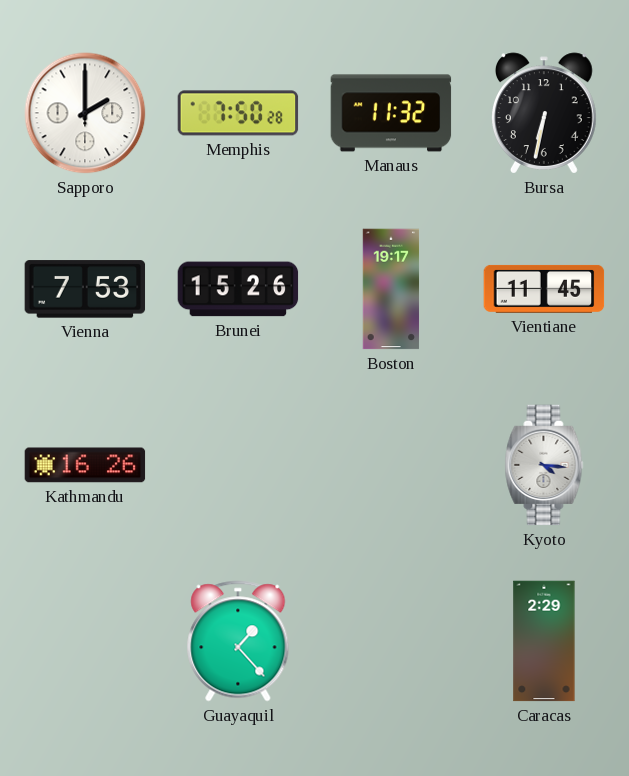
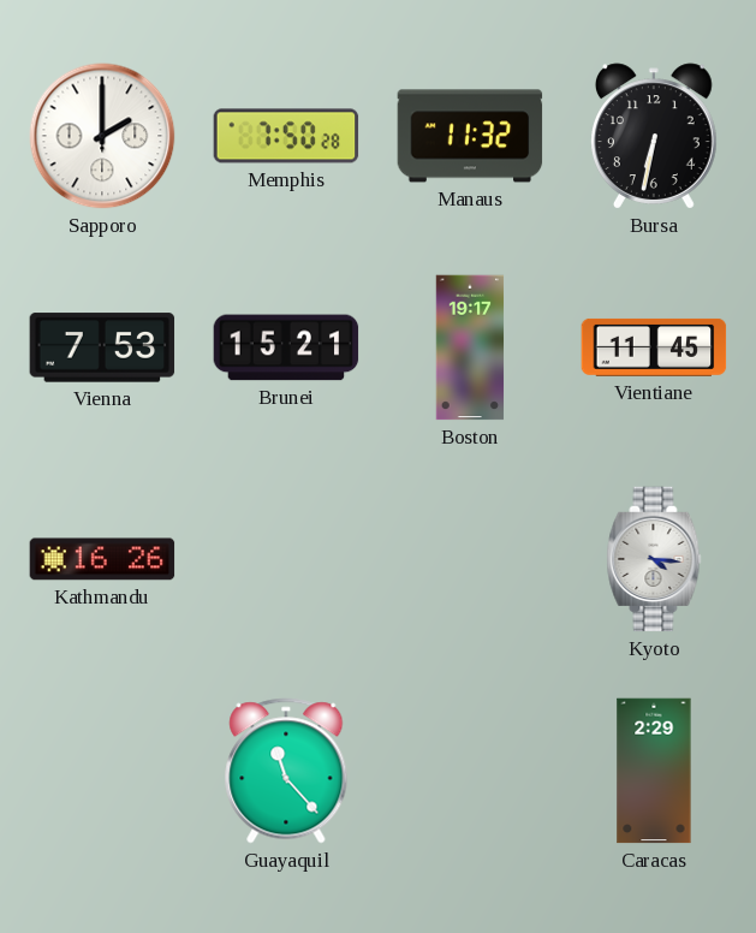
Brunei: 15:26 -> 15:21 (286, 347)
Guayaquil: 1:23 -> 11:23 (286, 771)
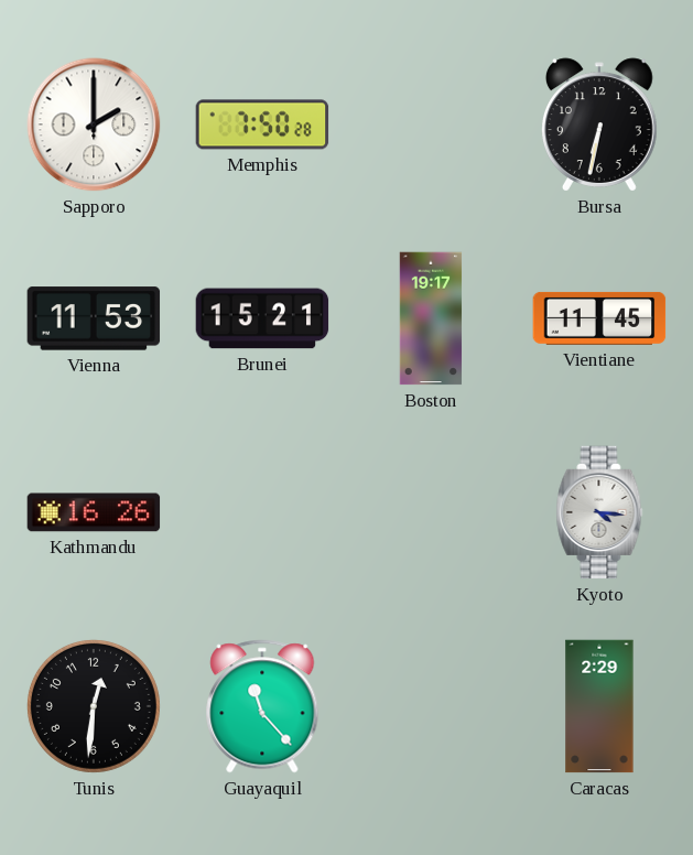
Manaus: 11:32 -> none (470, 136)
Vienna: 7:53 -> 11:53 (94, 318)
Tunis: none -> 12:31 (94, 706)
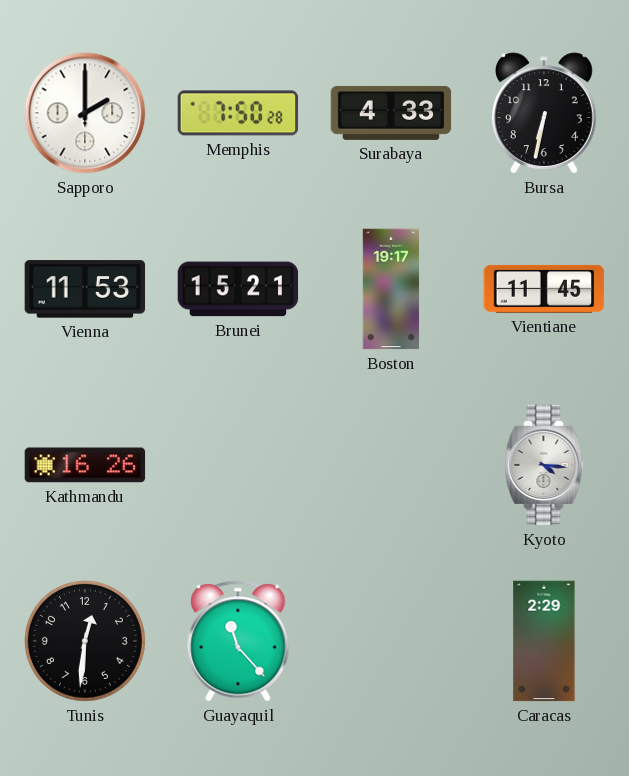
Surabaya: none -> 4:33 (391, 113)
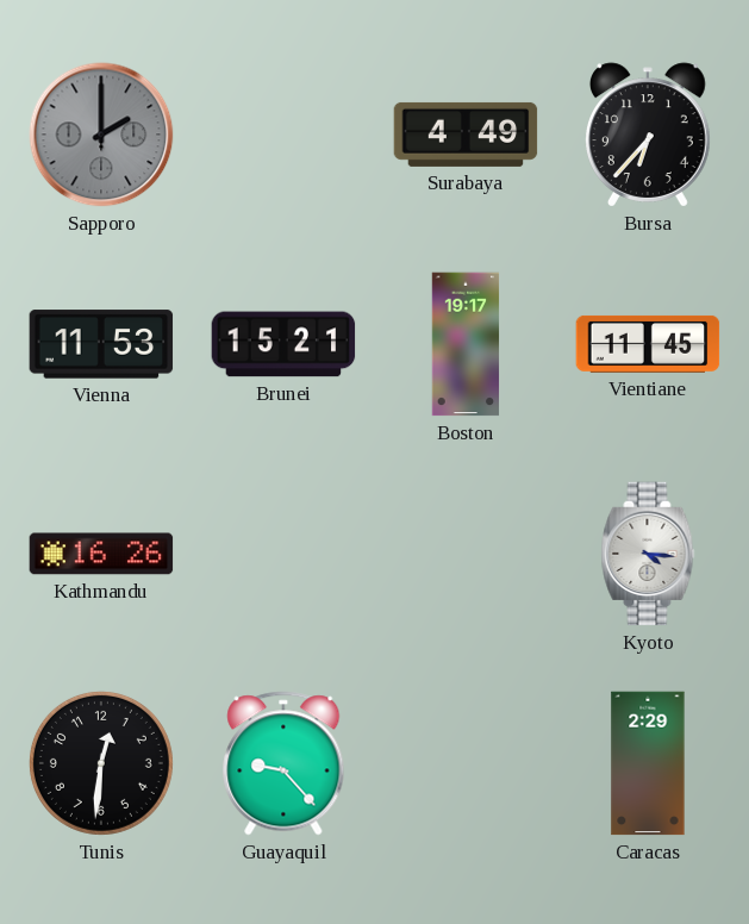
Sapporo dial: white -> grey (101, 135)
Memphis: 7:50 -> none (238, 113)
Surabaya: 4:33 -> 4:49 (466, 135)
Bursa: 6:32 -> 6:37 (648, 135)
Guayaquil: 11:23 -> 9:23 (283, 763)
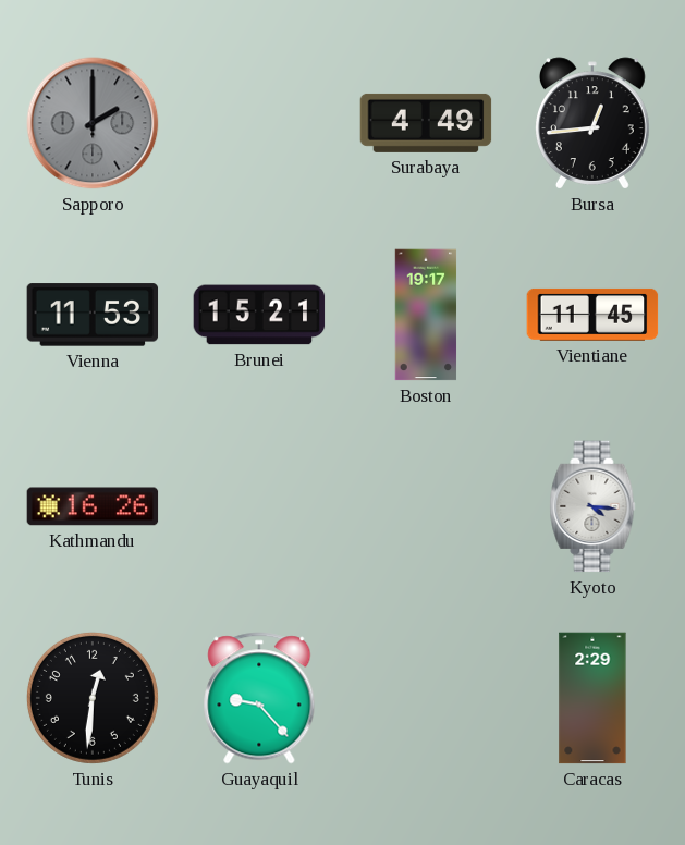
Bursa: 6:37 -> 12:44 (592, 123)
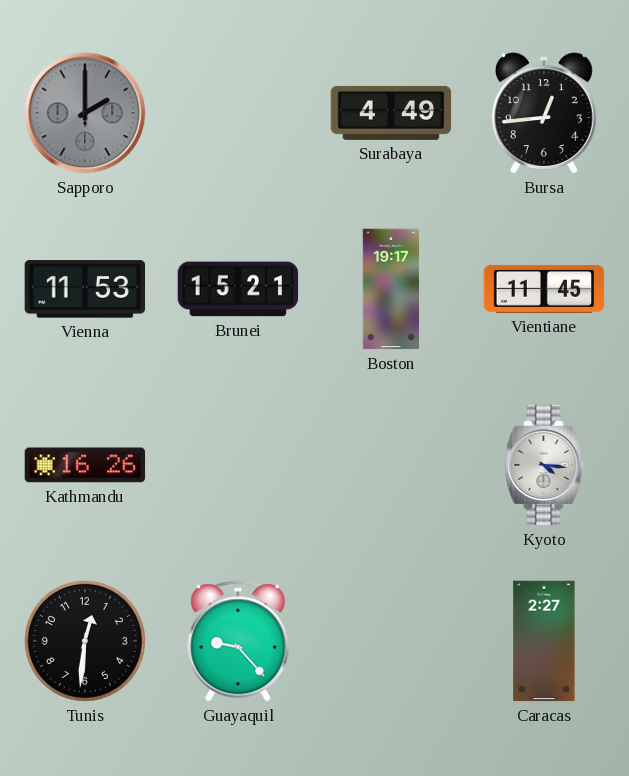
Caracas: 2:29 -> 2:27 (544, 641)
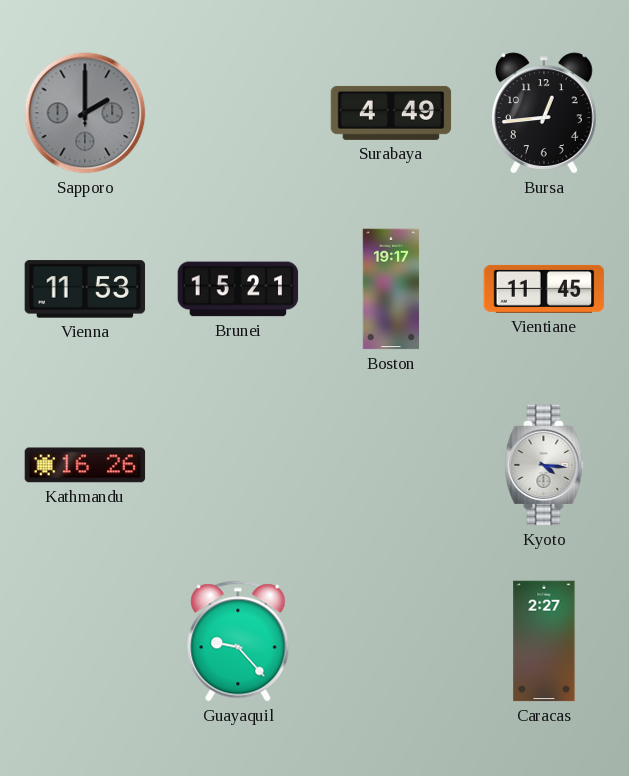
Tunis: 12:31 -> none (85, 641)
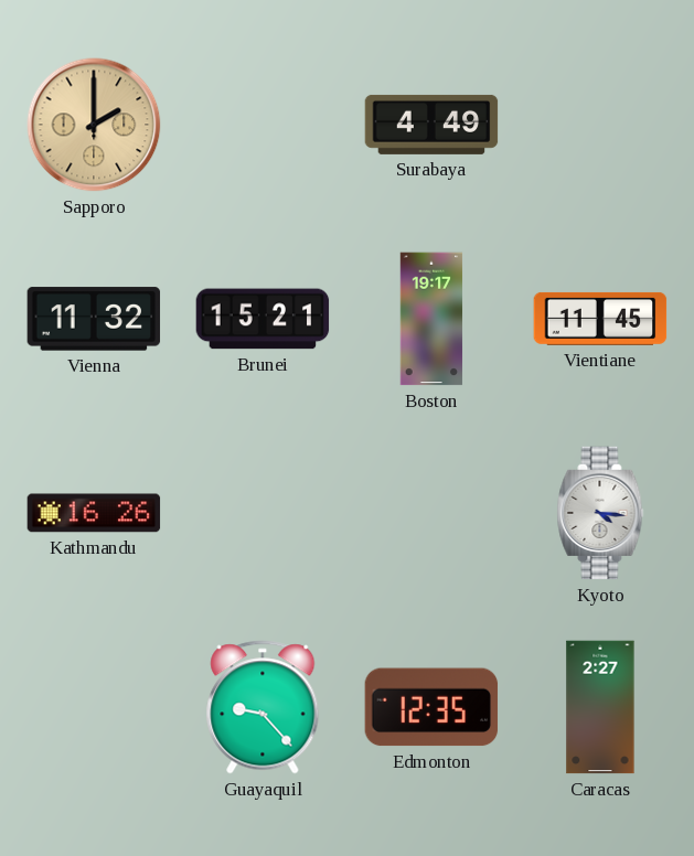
Sapporo dial: grey -> champagne (94, 125)
Bursa: 12:44 -> none (544, 113)
Vienna: 11:53 -> 11:32 (94, 319)
Edmonton: none -> 12:35 (431, 707)
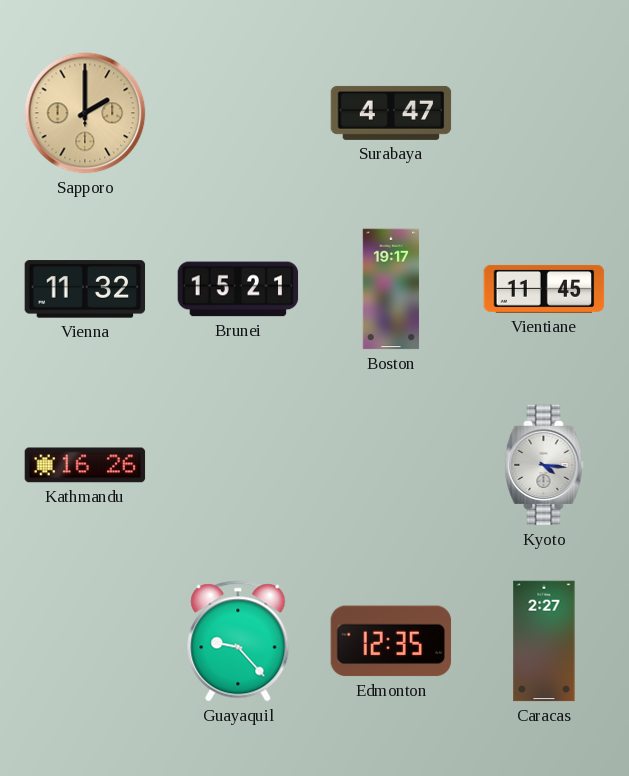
Surabaya: 4:49 -> 4:47 (391, 113)
